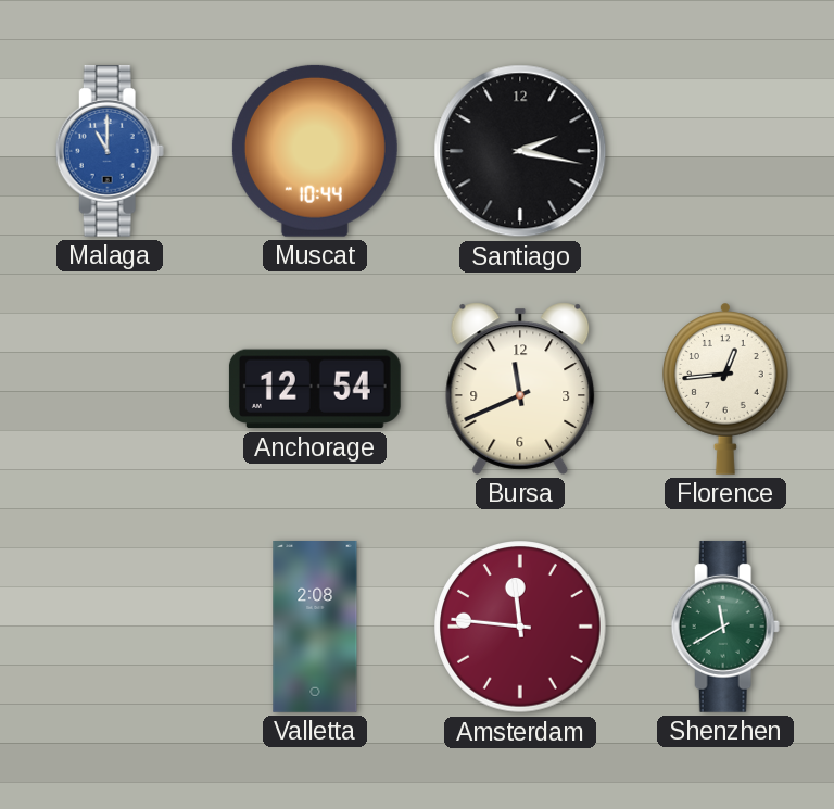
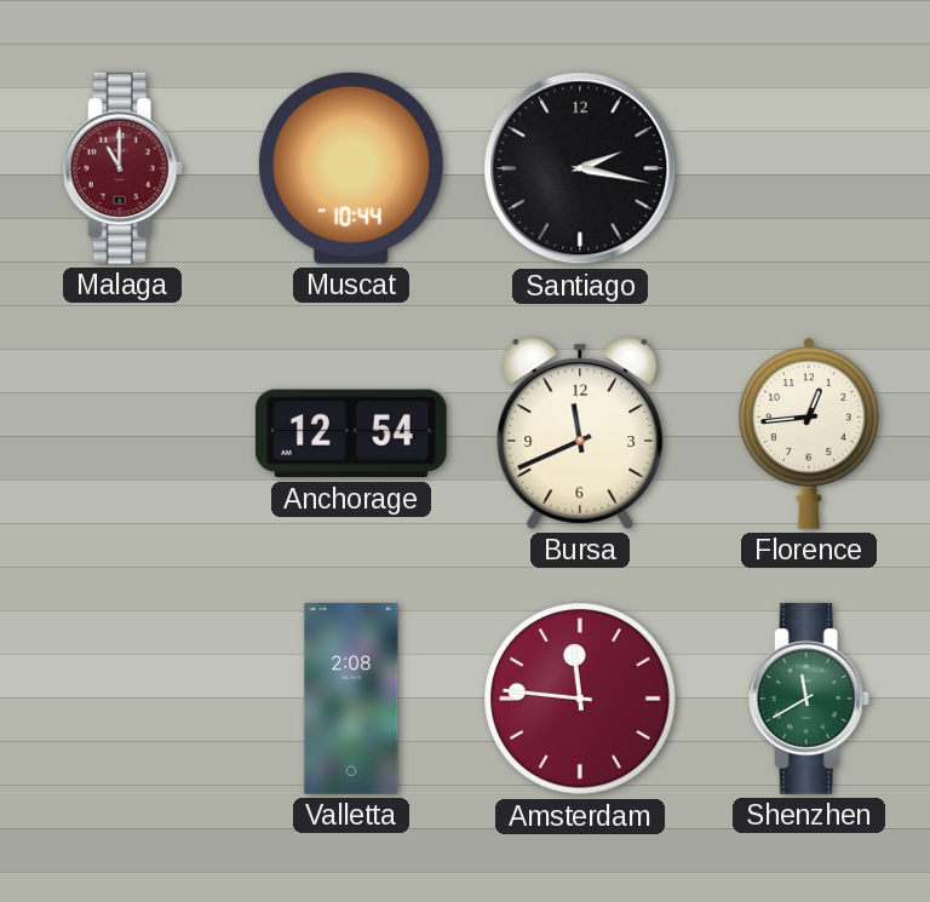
Malaga dial: blue -> burgundy (122, 168)
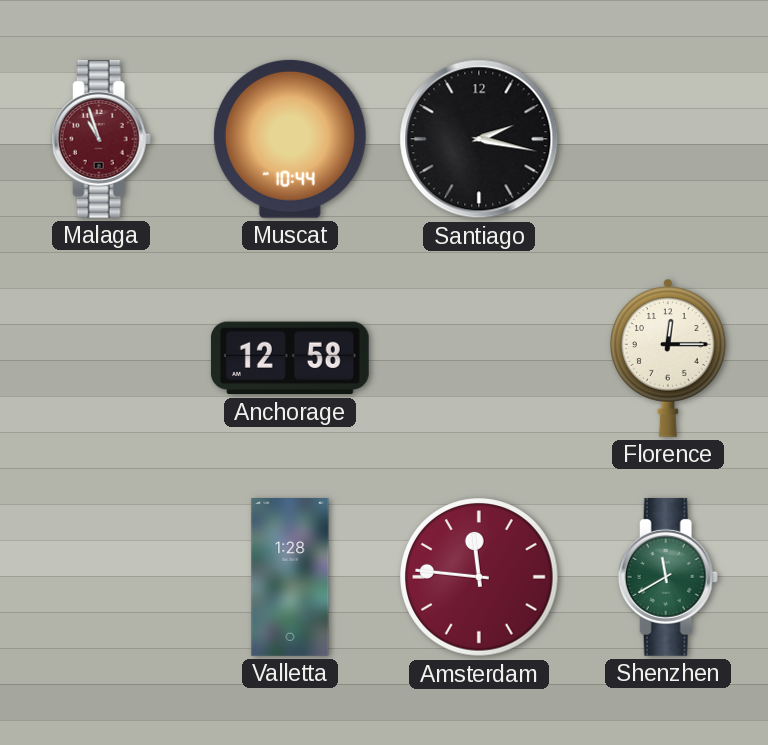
Malaga: 11:00 -> 10:57 (101, 139)
Anchorage: 12:54 -> 12:58 (290, 358)
Bursa: 11:41 -> none (580, 433)
Florence: 12:44 -> 12:15 (668, 358)
Valletta: 2:08 -> 1:28 (290, 578)
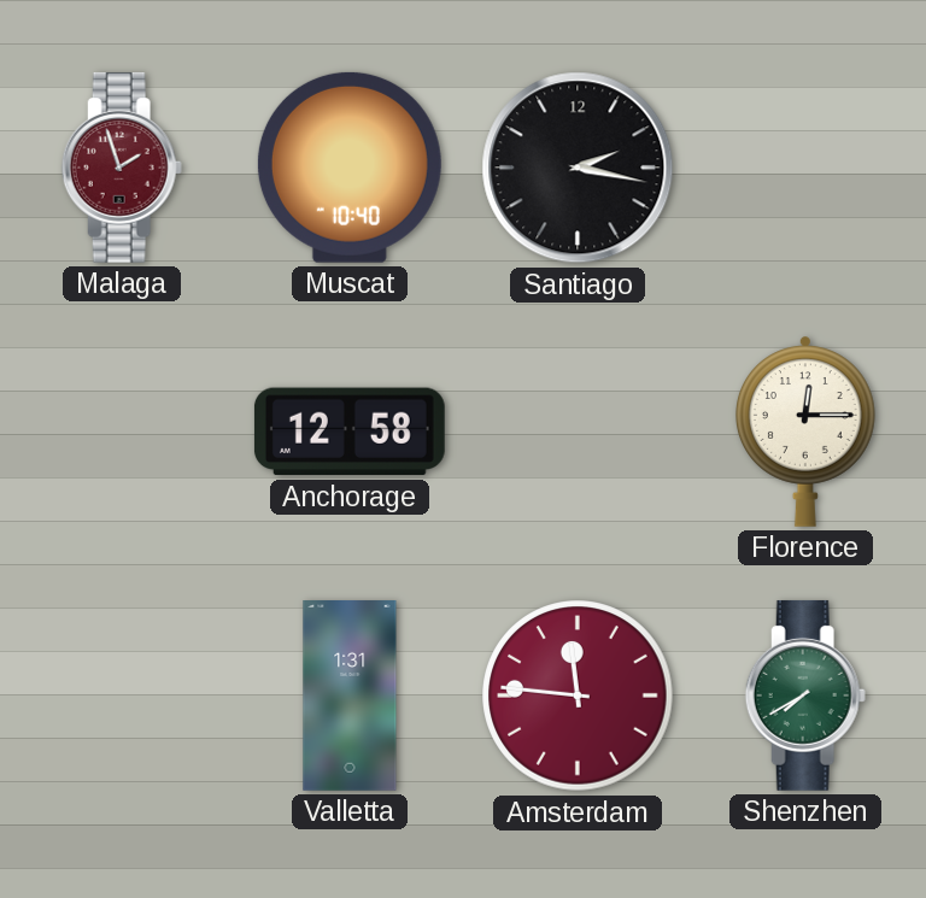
Malaga: 10:57 -> 1:57 (122, 168)
Muscat: 10:44 -> 10:40 (350, 168)
Valletta: 1:28 -> 1:31 (350, 697)
Shenzhen: 11:40 -> 7:40 (805, 695)
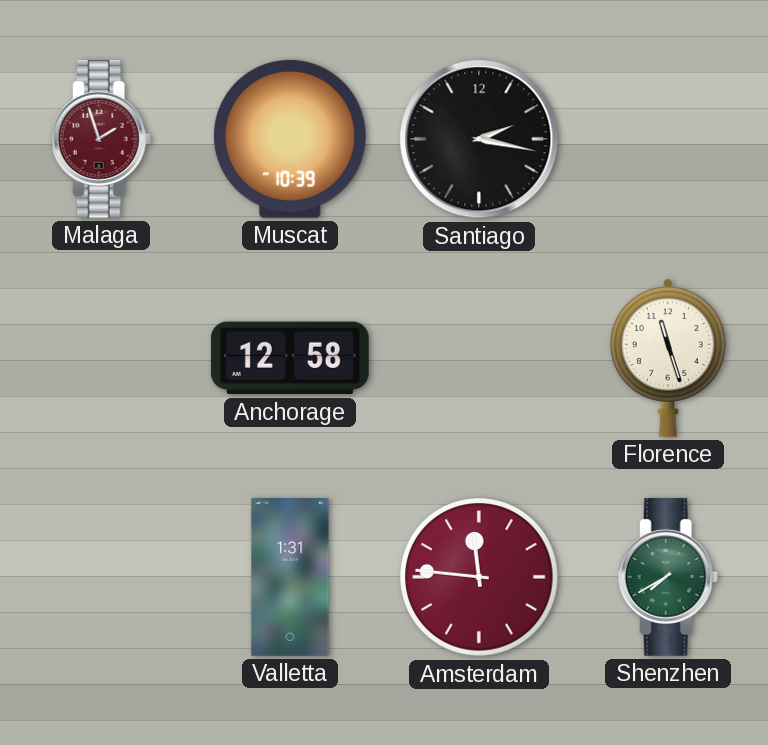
Muscat: 10:40 -> 10:39 (290, 139)
Florence: 12:15 -> 11:27 (668, 358)
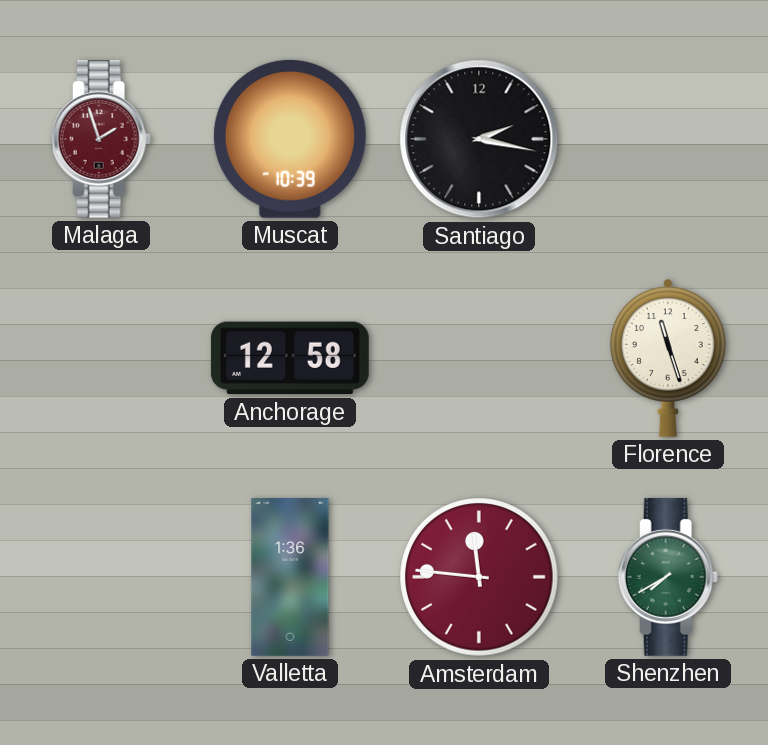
Valletta: 1:31 -> 1:36 (290, 578)
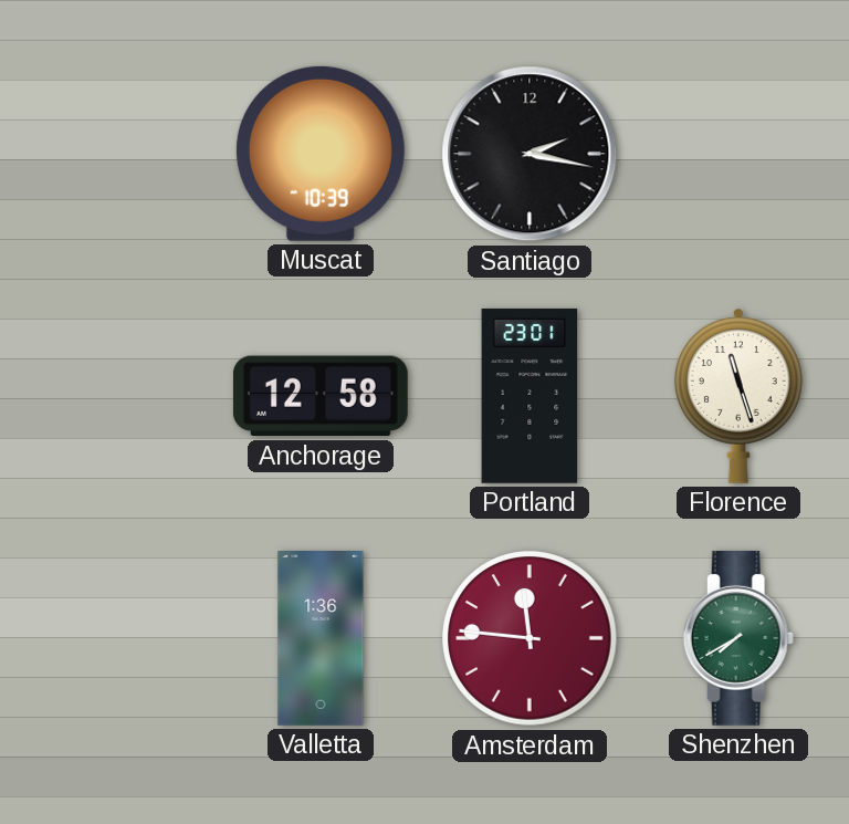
Malaga: 1:57 -> none (101, 139)
Portland: none -> 23:01 (530, 396)
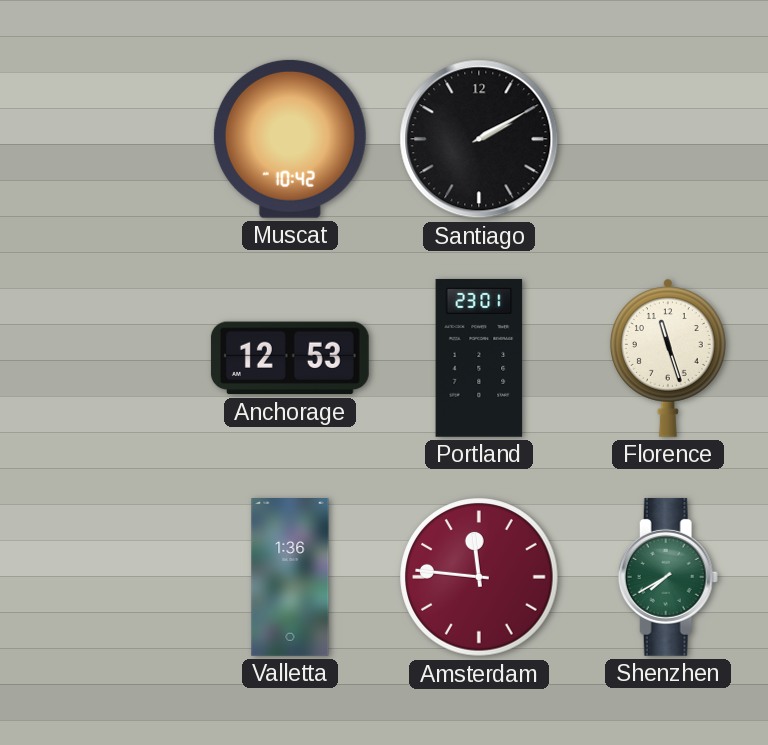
Muscat: 10:39 -> 10:42 (290, 139)
Santiago: 2:17 -> 2:10 (479, 139)
Anchorage: 12:58 -> 12:53 (290, 358)
